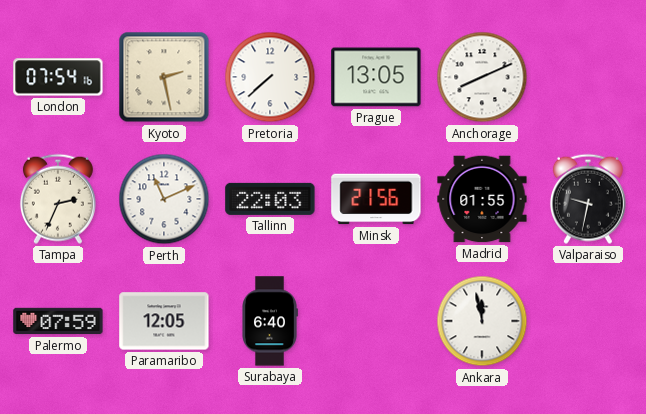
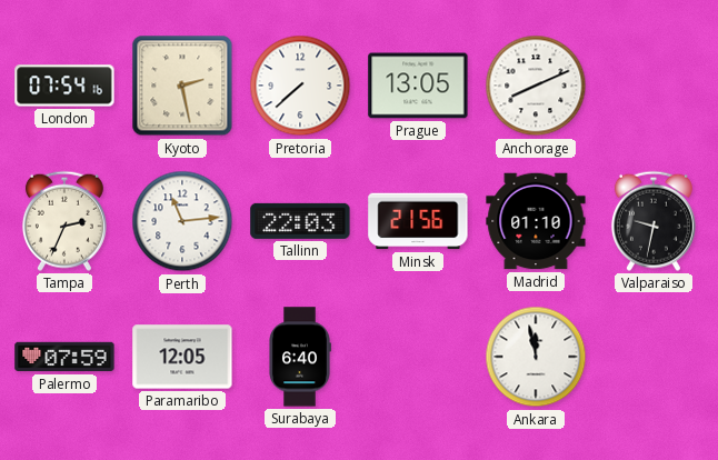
Perth: 11:11 -> 11:14 (182, 221)
Madrid: 01:55 -> 01:10 (536, 221)
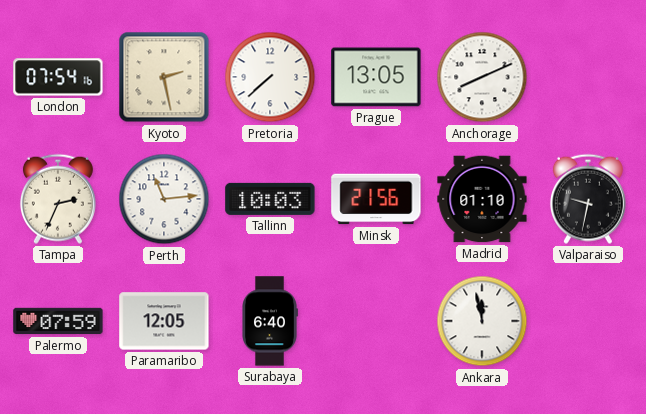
Tallinn: 22:03 -> 10:03 (270, 199)
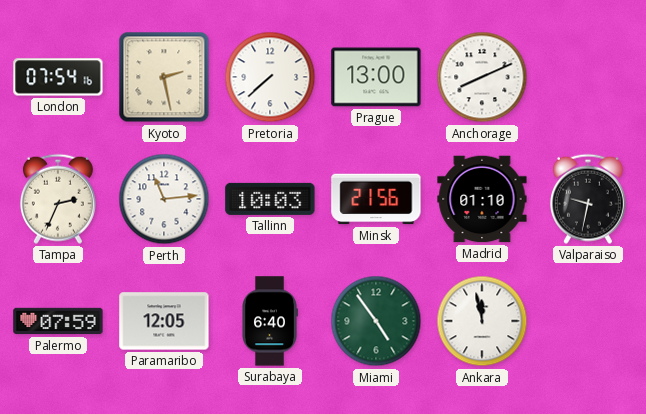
Prague: 13:05 -> 13:00 (376, 77)
Miami: none -> 4:54 (376, 321)
